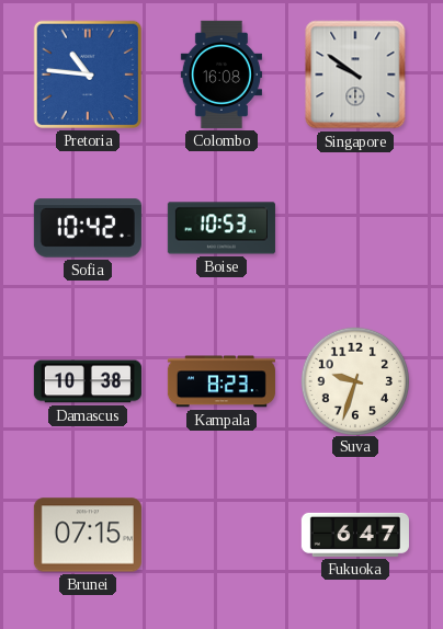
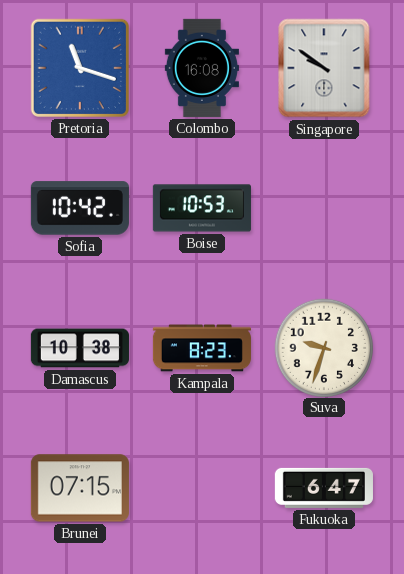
Pretoria: 10:46 -> 11:18 (80, 68)
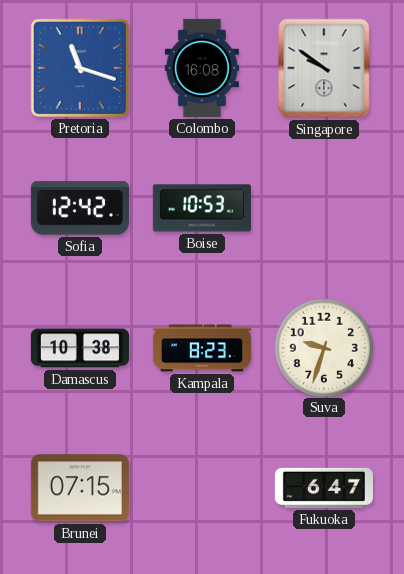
Sofia: 10:42 -> 12:42 (80, 208)
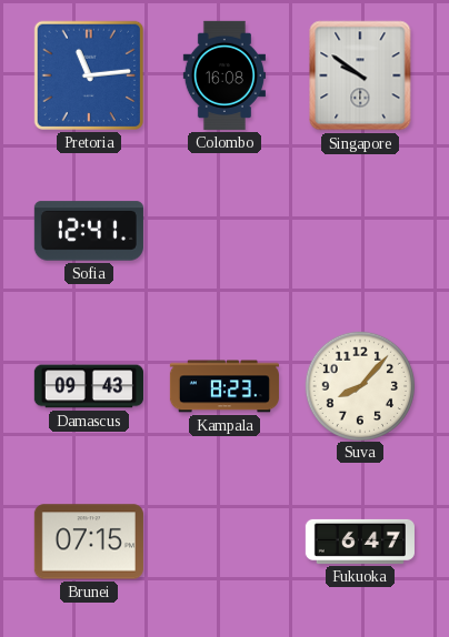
Pretoria: 11:18 -> 11:14 (89, 75)
Sofia: 12:42 -> 12:41 (89, 231)
Boise: 10:53 -> none (202, 208)
Damascus: 10:38 -> 09:43 (89, 386)
Suva: 9:33 -> 8:07 (359, 385)
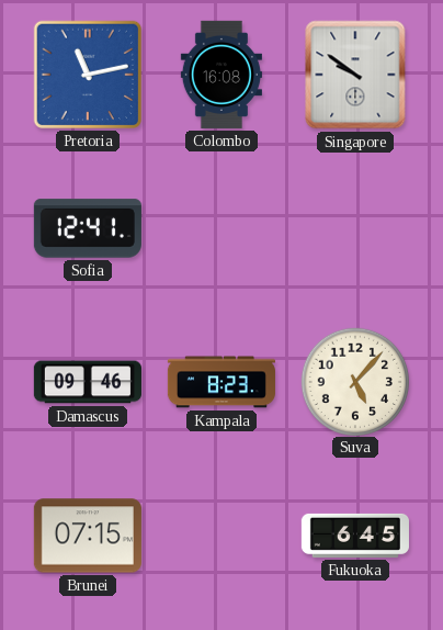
Pretoria: 11:14 -> 11:13 (88, 75)
Damascus: 09:43 -> 09:46 (88, 382)
Suva: 8:07 -> 5:07 (354, 381)
Fukuoka: 6:47 -> 6:45 (355, 536)
